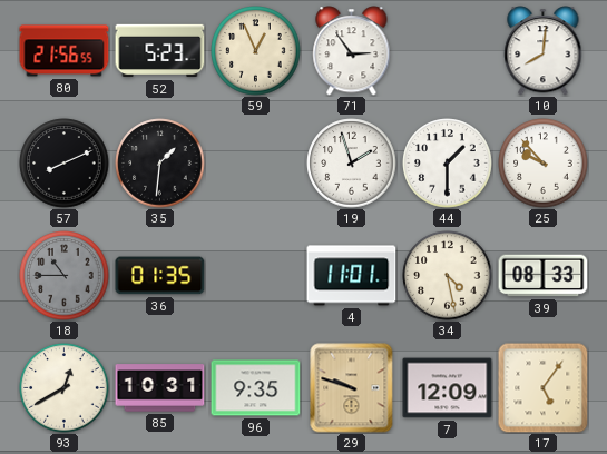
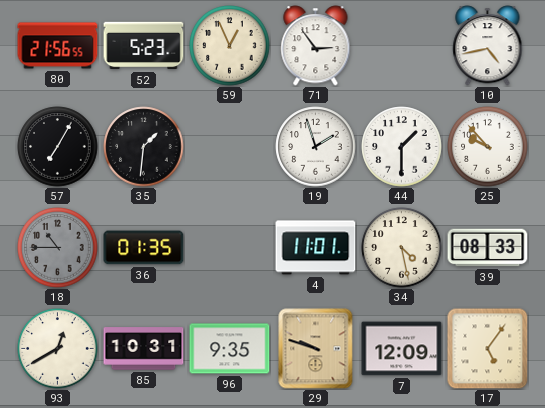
10: 8:01 -> 4:43 (488, 46)
57: 8:11 -> 7:05 (58, 147)
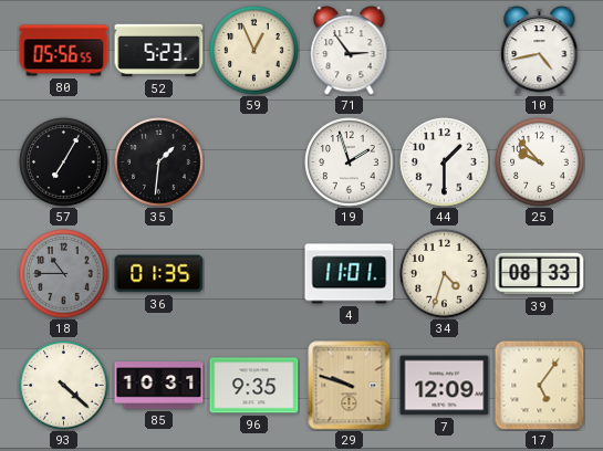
80: 21:56 -> 05:56 (64, 51)
34: 4:28 -> 4:33 (445, 274)
93: 12:40 -> 4:22 (64, 386)
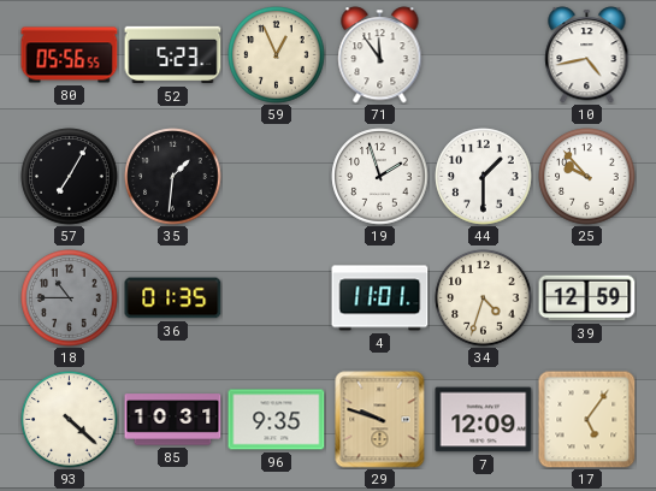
71: 2:54 -> 11:54 (380, 55)
39: 08:33 -> 12:59 (587, 298)
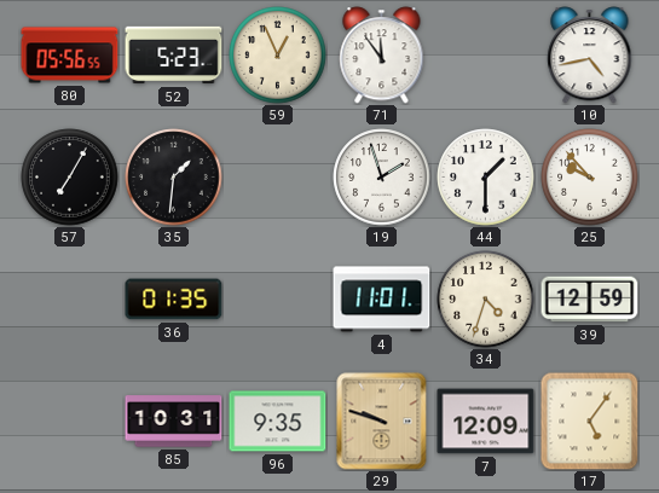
18: 10:45 -> none (70, 298)
93: 4:22 -> none (70, 420)
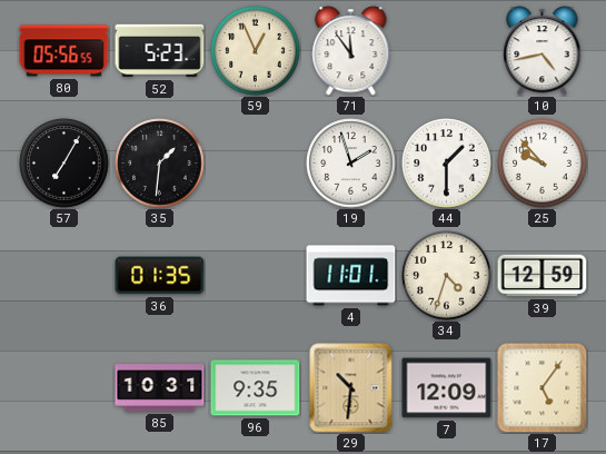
29: 9:48 -> 10:31 (351, 388)
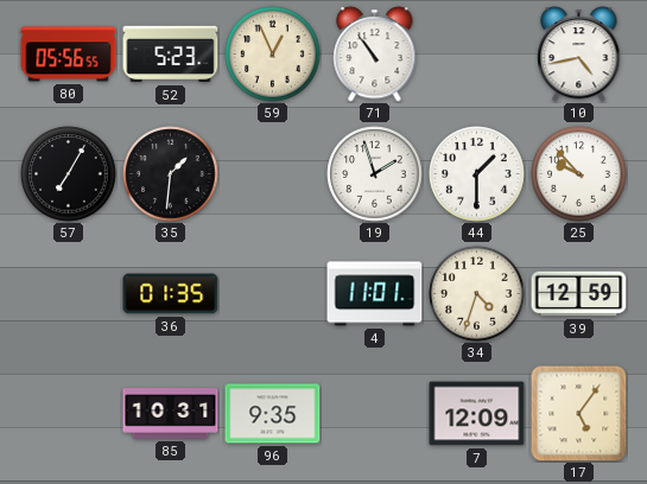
71: 11:54 -> 10:54 (375, 55)
29: 10:31 -> none (351, 388)
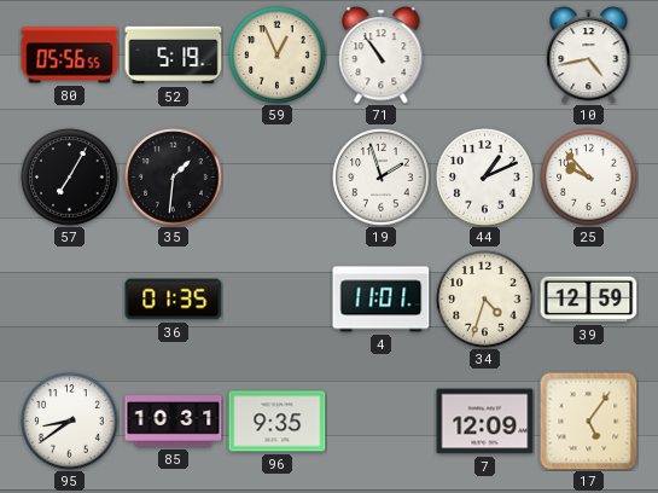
52: 5:23 -> 5:19 (174, 56)
44: 1:30 -> 1:11 (485, 178)
95: none -> 8:39 (70, 422)
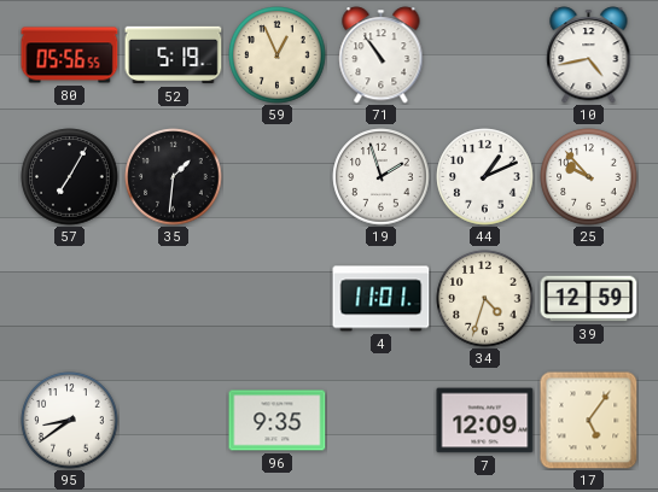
36: 01:35 -> none (174, 300)
85: 10:31 -> none (174, 422)
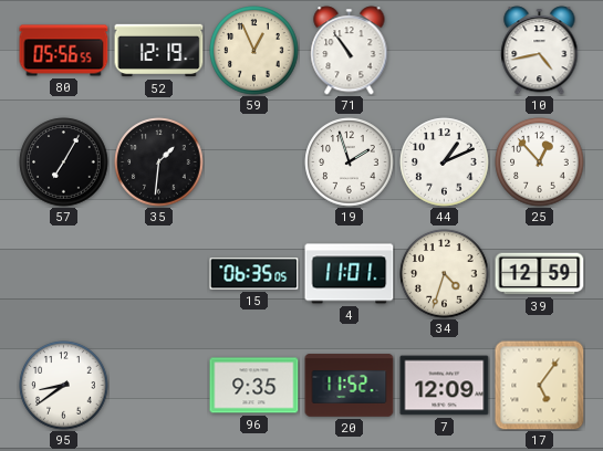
52: 5:19 -> 12:19 (159, 51)
25: 9:53 -> 12:53 (540, 162)
15: none -> 06:35 (254, 274)
20: none -> 11:52 (350, 386)
